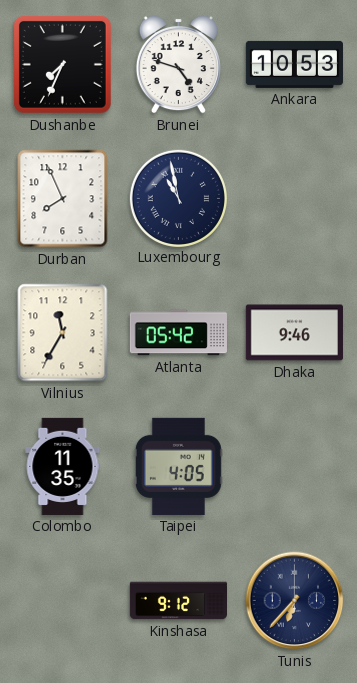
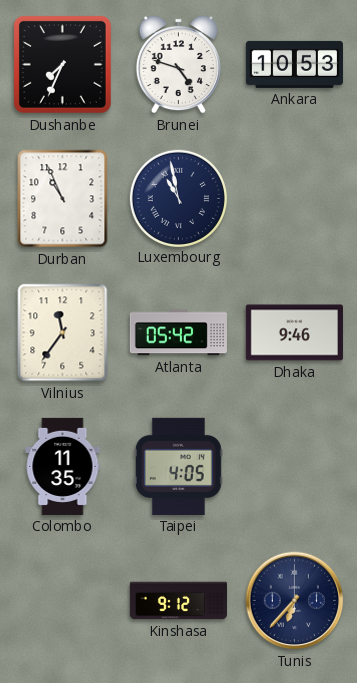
Durban: 7:56 -> 10:56 (63, 199)
Vilnius: 11:35 -> 11:36 (63, 333)
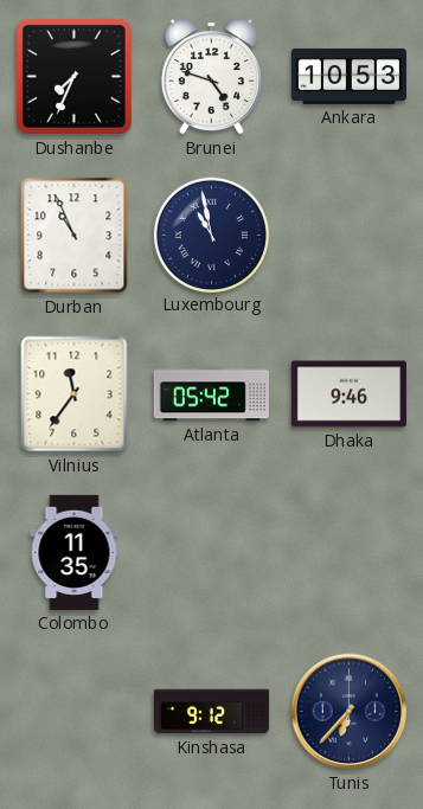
Taipei: 4:05 -> none (178, 466)
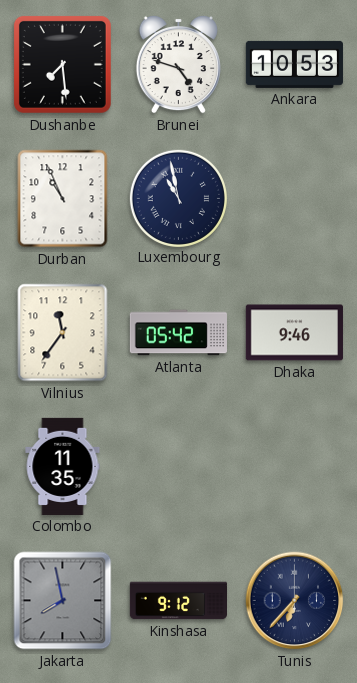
Dushanbe: 7:34 -> 7:29 (62, 64)
Jakarta: none -> 7:58 (63, 601)
